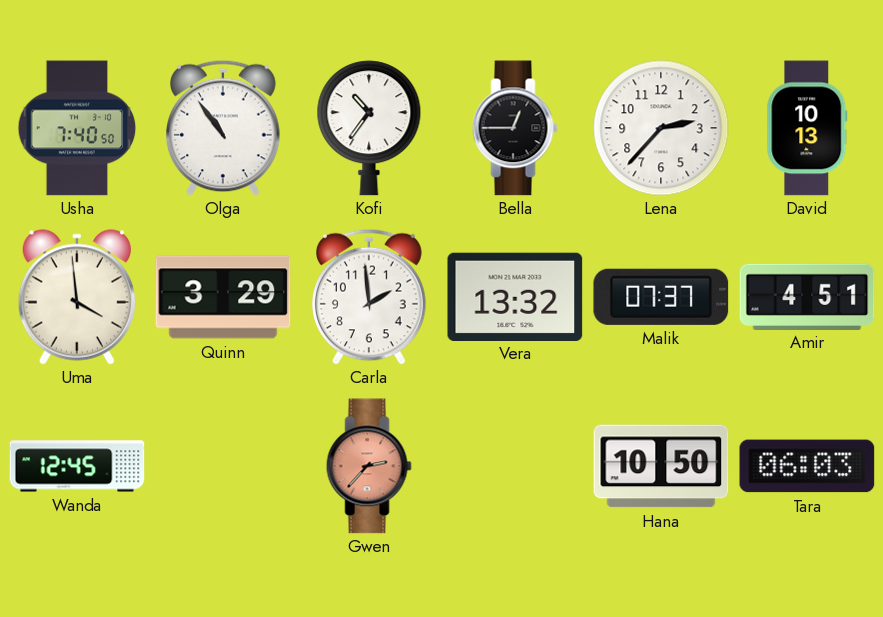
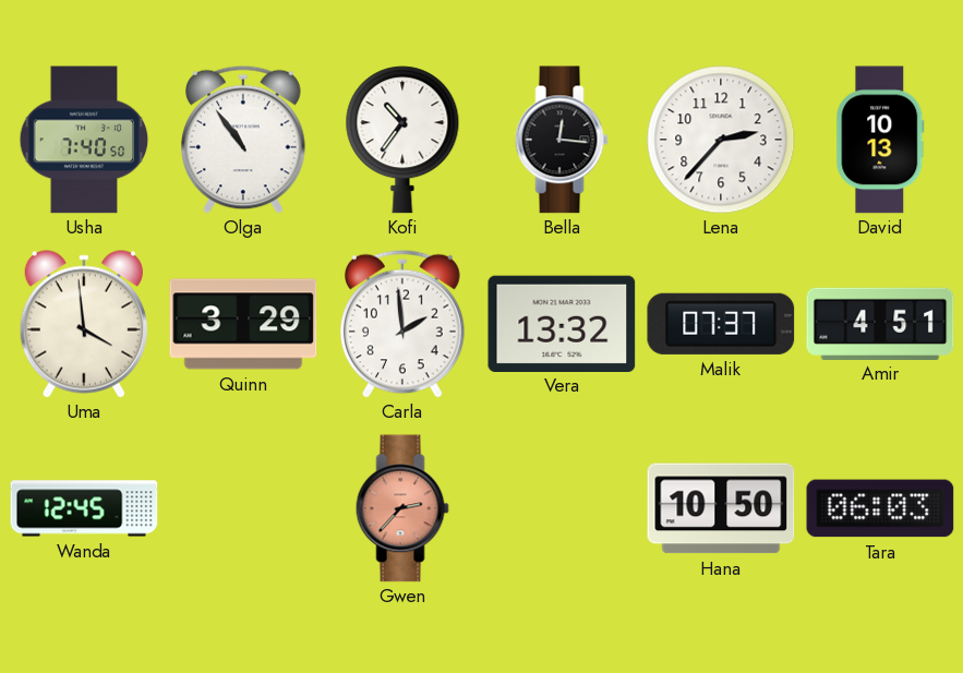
Bella: 12:45 -> 12:16 (562, 140)
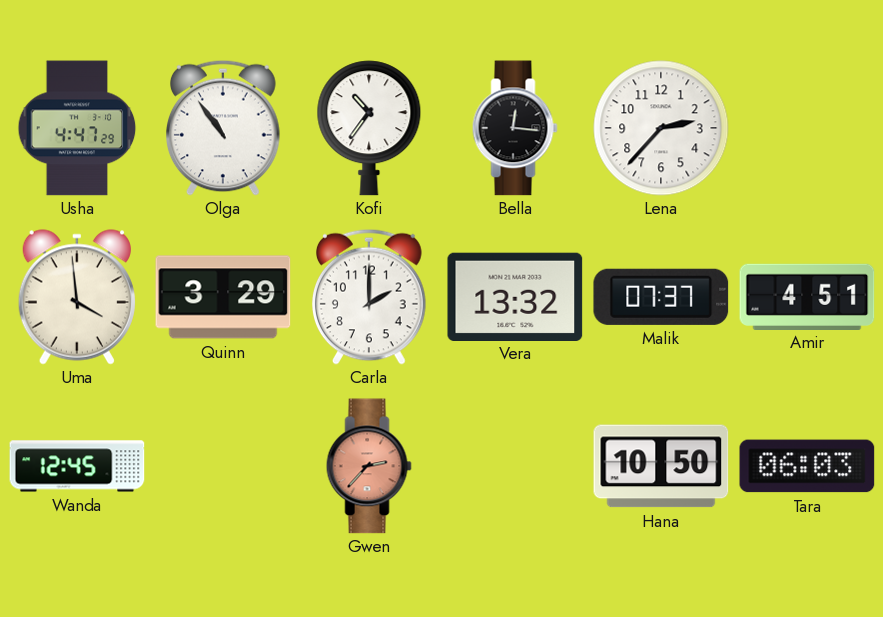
Usha: 7:40 -> 4:47 (77, 128)
David: 10:13 -> none (880, 140)
Carla: 1:59 -> 2:00 (370, 297)
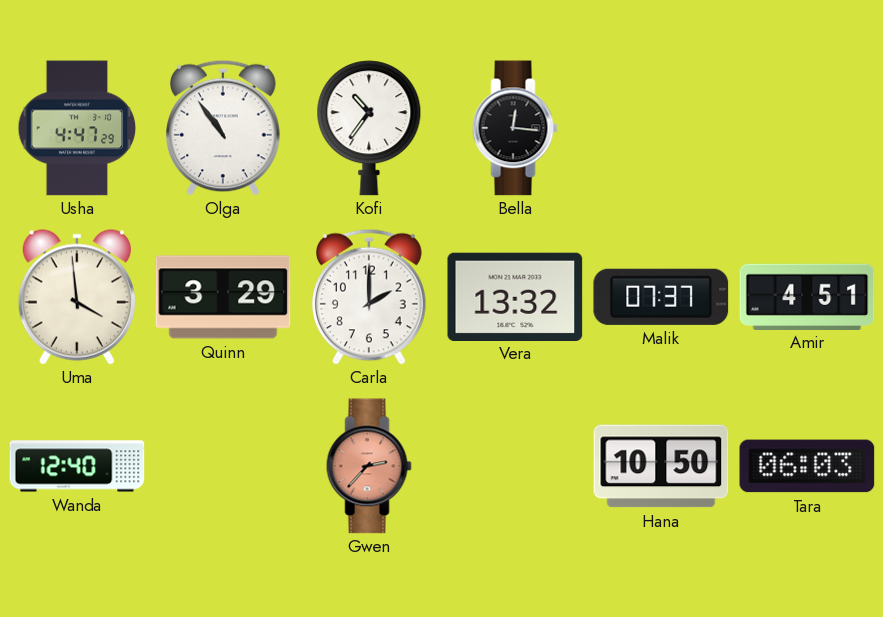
Lena: 2:37 -> none (661, 128)
Wanda: 12:45 -> 12:40 (77, 466)
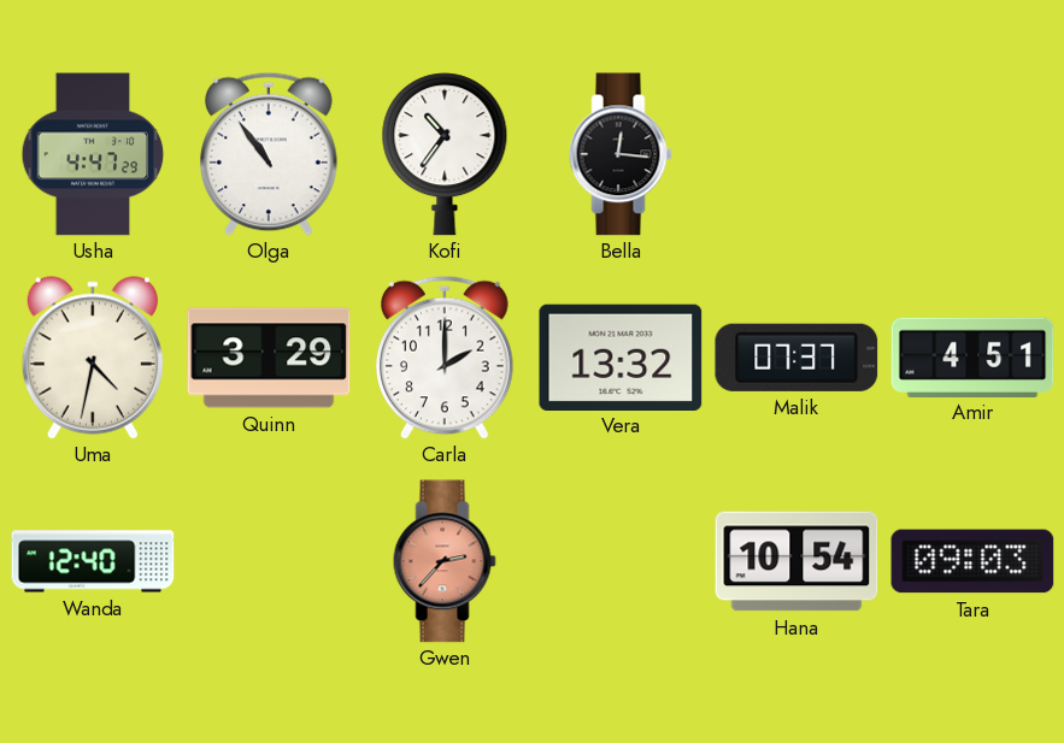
Uma: 3:59 -> 4:32 (93, 358)
Hana: 10:50 -> 10:54 (796, 561)
Tara: 06:03 -> 09:03 (972, 561)
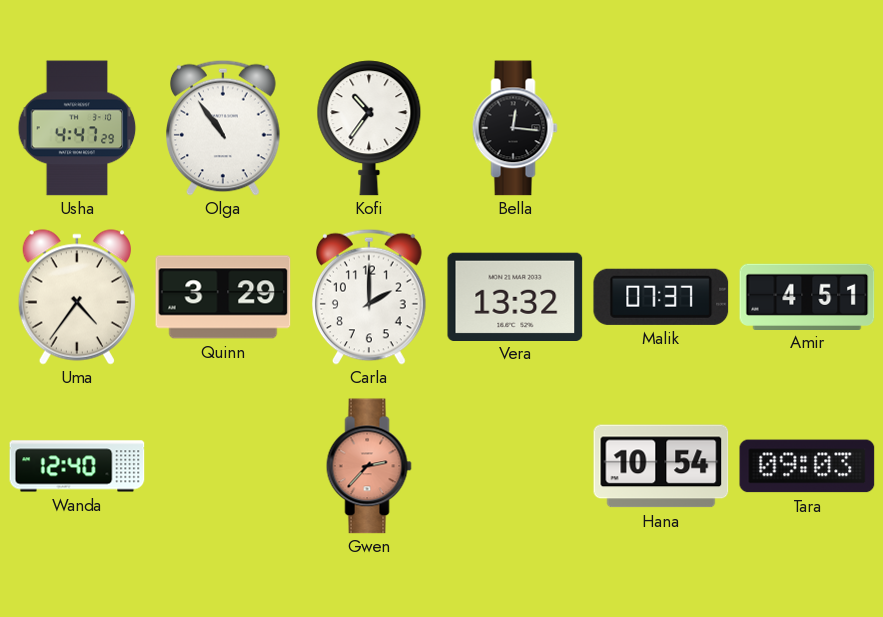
Uma: 4:32 -> 4:36 (77, 297)
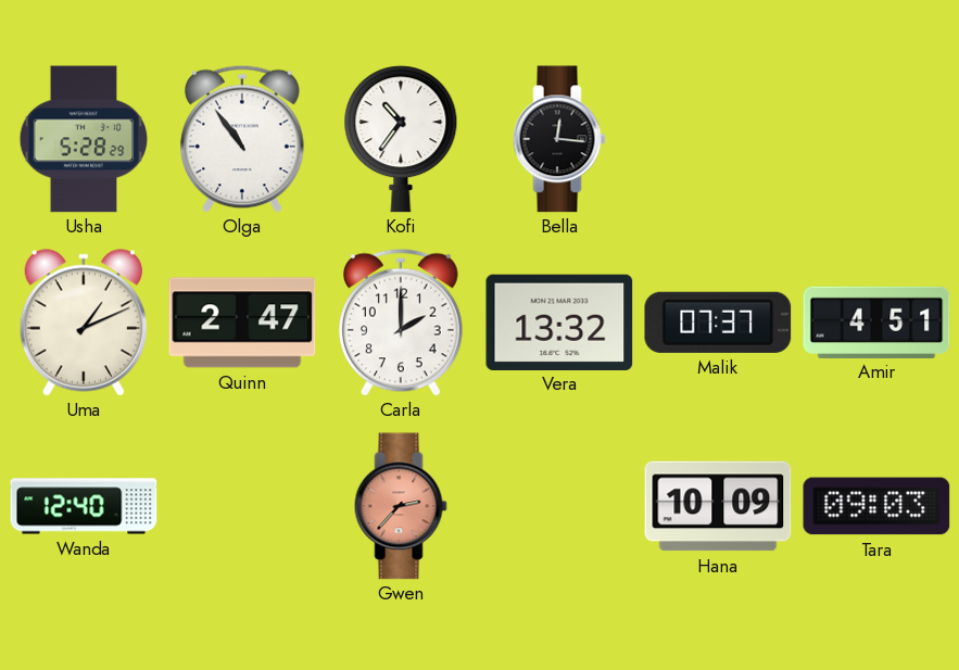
Usha: 4:47 -> 5:28 (84, 139)
Uma: 4:36 -> 1:11 (84, 323)
Quinn: 3:29 -> 2:47 (242, 323)
Hana: 10:54 -> 10:09 (718, 506)
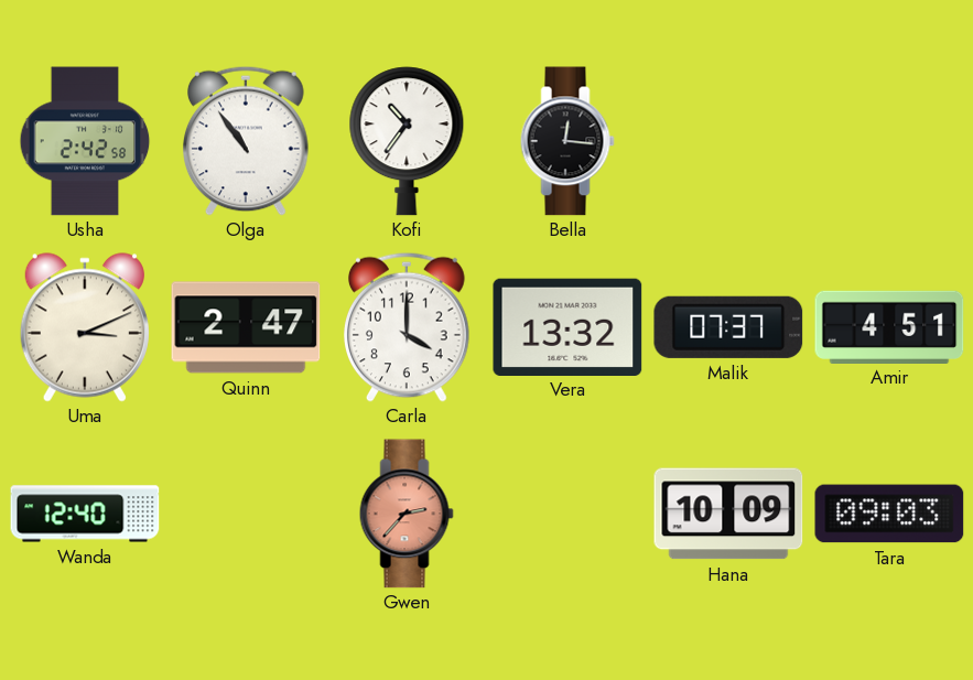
Usha: 5:28 -> 2:42 (85, 141)
Uma: 1:11 -> 3:11 (85, 327)
Carla: 2:00 -> 4:00 (408, 327)
